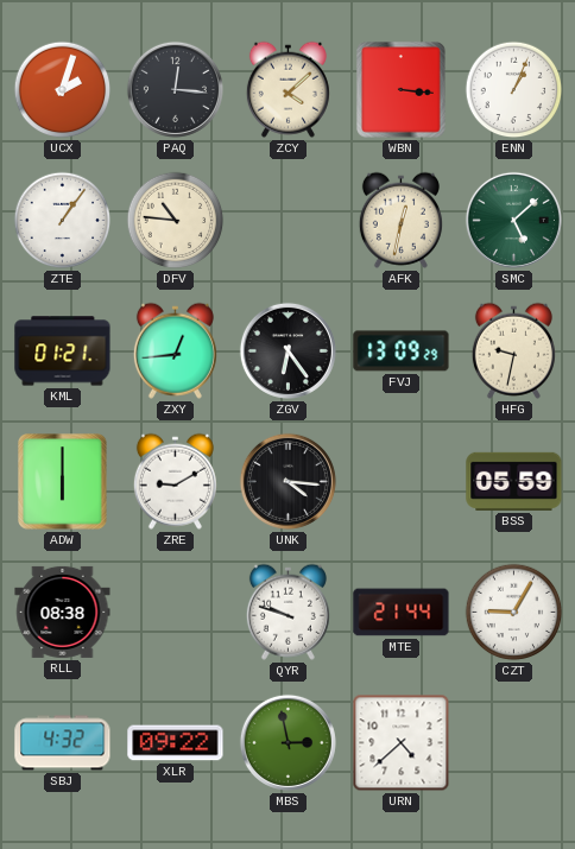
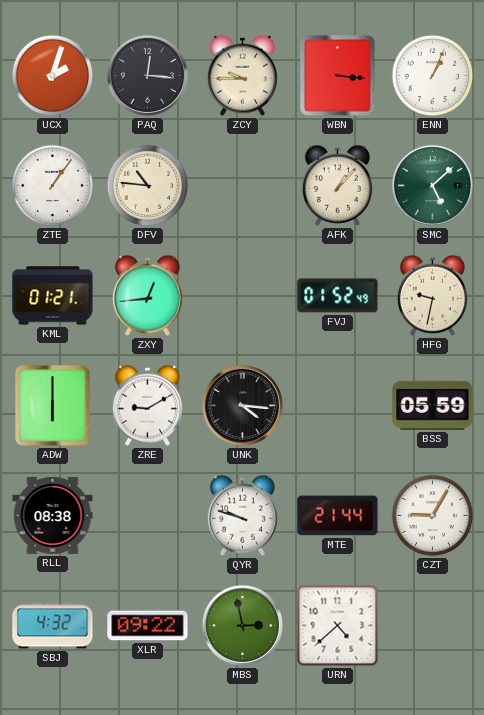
ZCY: 4:08 -> 9:45 (242, 75)
AFK: 12:32 -> 1:07 (337, 185)
ZGV: 6:24 -> none (287, 350)
FVJ: 13:09 -> 01:52 (338, 296)
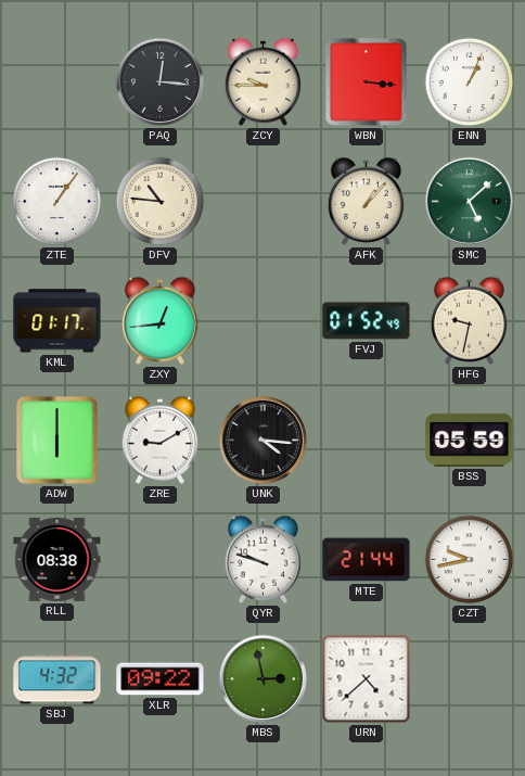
UCX: 2:03 -> none (53, 76)
KML: 01:21 -> 01:17 (57, 321)
CZT: 9:05 -> 9:43 (470, 560)
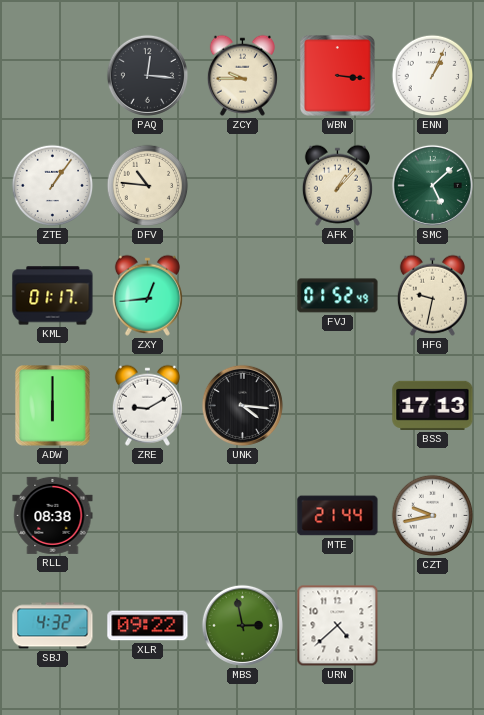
BSS: 05:59 -> 17:13 (433, 405)
QYR: 9:48 -> none (262, 559)
